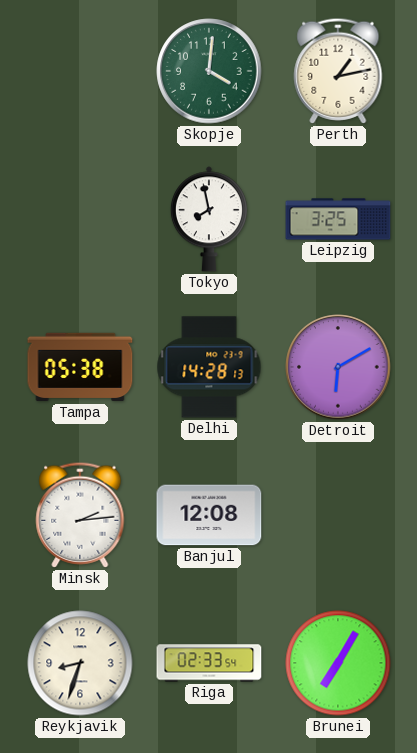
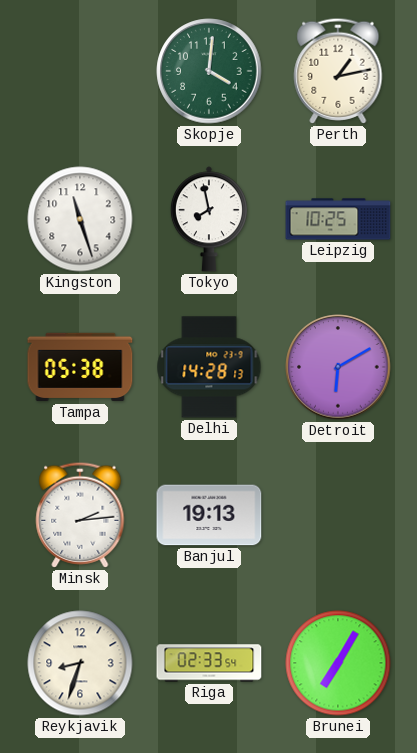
Kingston: none -> 11:27 (80, 219)
Leipzig: 3:25 -> 10:25 (338, 219)
Banjul: 12:08 -> 19:13 (209, 515)
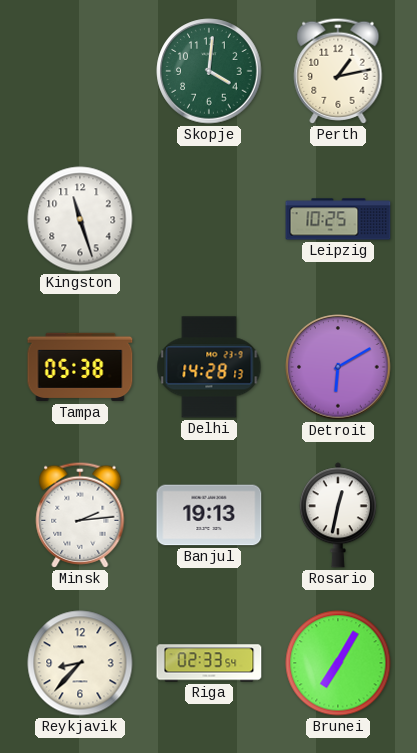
Tokyo: 7:58 -> none (209, 219)
Rosario: none -> 12:32 (338, 515)
Reykjavik: 8:33 -> 8:37 (80, 663)
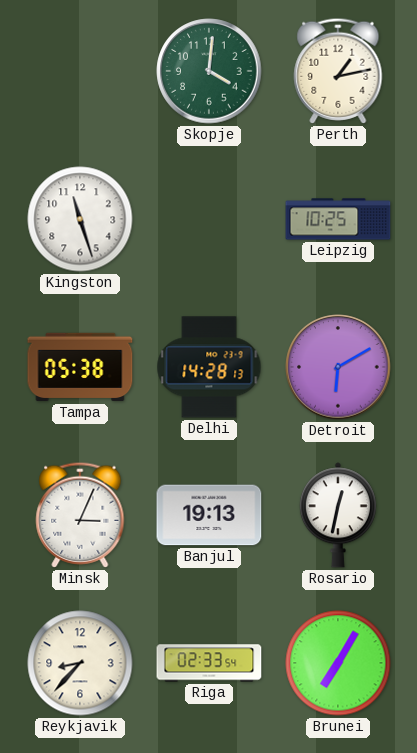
Minsk: 2:14 -> 3:04 (80, 515)
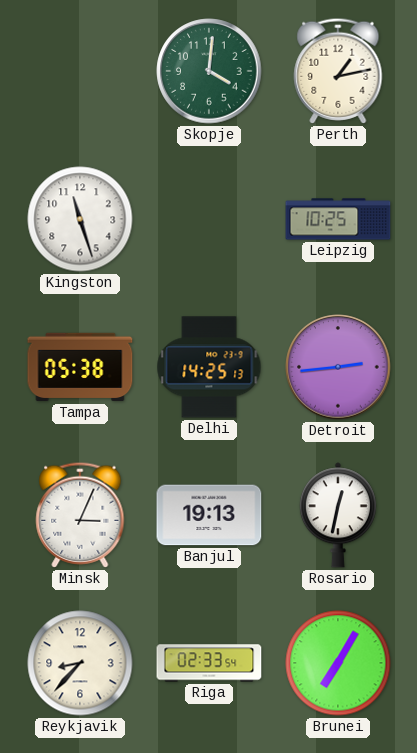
Delhi: 14:28 -> 14:25 (209, 367)
Detroit: 6:10 -> 2:44 (338, 367)
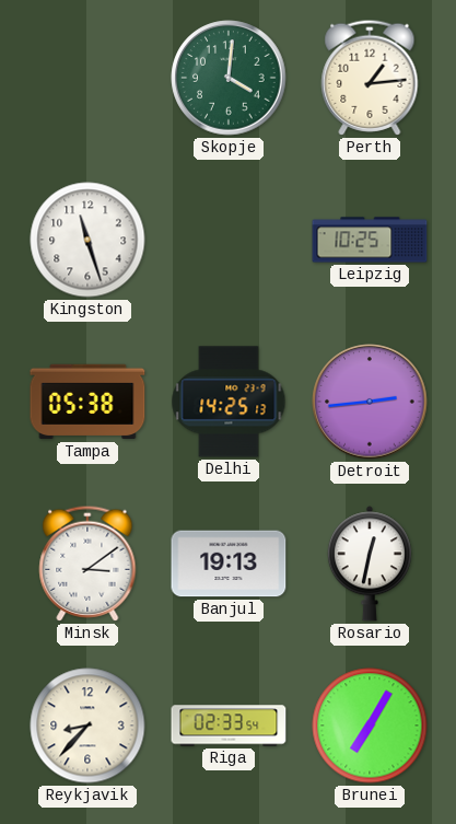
Perth: 1:13 -> 1:14 (370, 78)
Minsk: 3:04 -> 3:09 (87, 564)
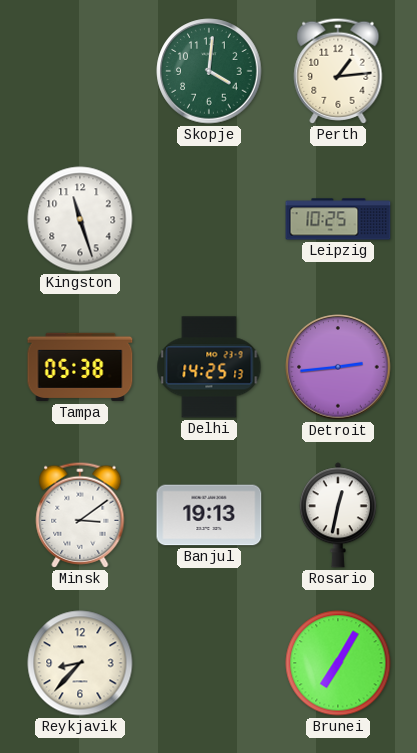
Riga: 02:33 -> none (229, 726)
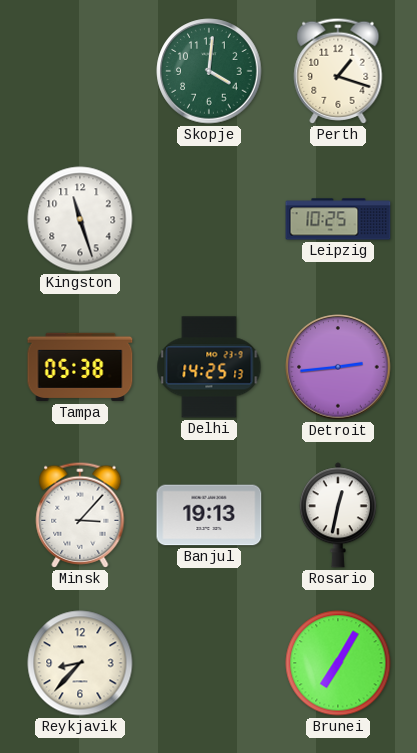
Perth: 1:14 -> 1:18 (338, 71)
Minsk: 3:09 -> 3:07 (80, 515)
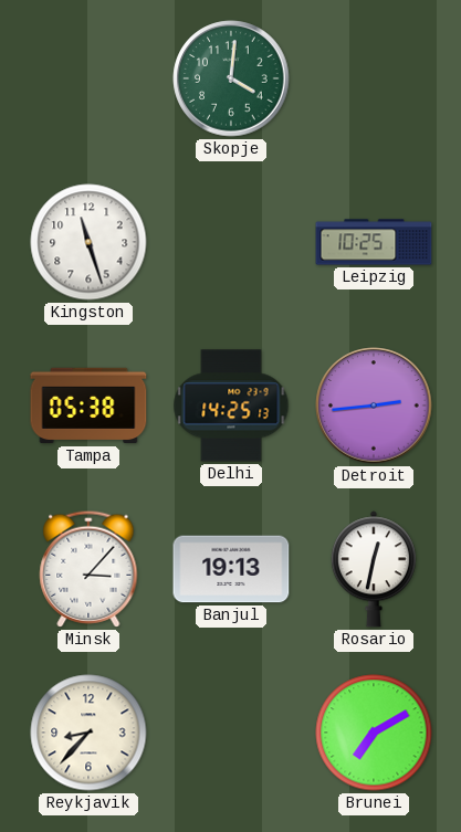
Perth: 1:18 -> none (338, 71)
Brunei: 7:05 -> 7:10 (374, 733)
